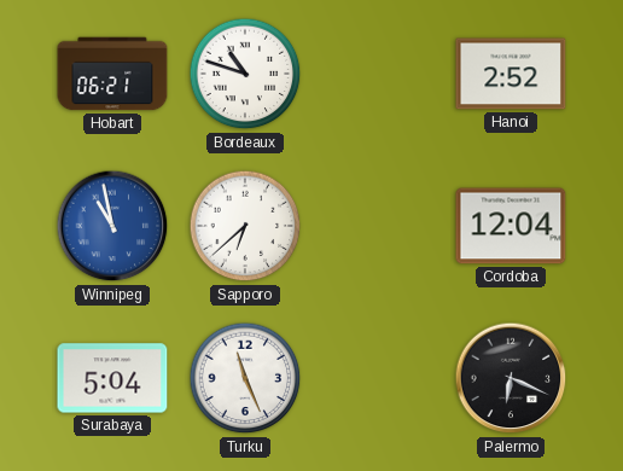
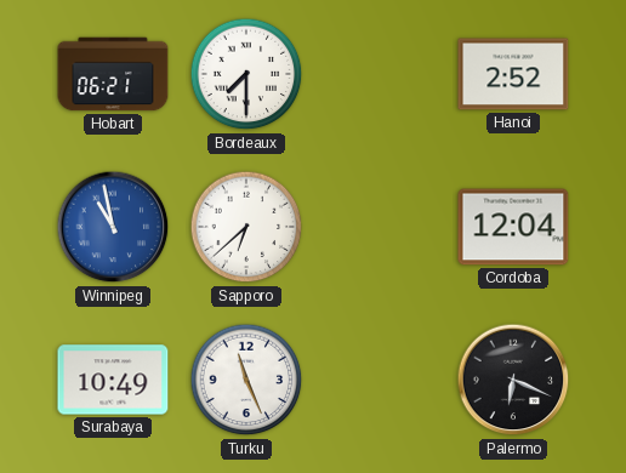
Bordeaux: 10:48 -> 7:30 (246, 74)
Surabaya: 5:04 -> 10:49 (113, 380)
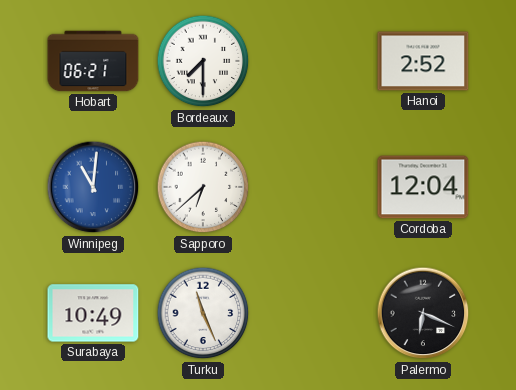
Winnipeg: 10:58 -> 11:01 (93, 187)
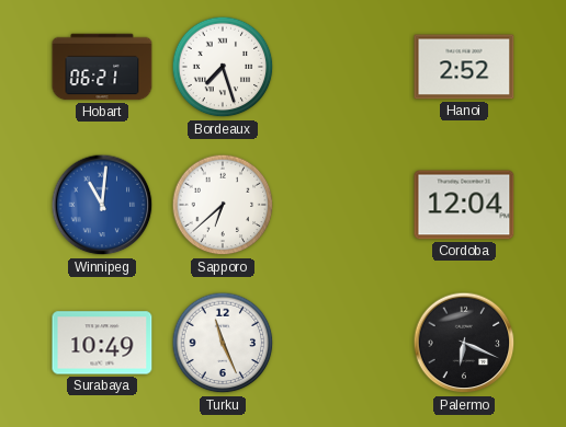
Bordeaux: 7:30 -> 7:27 (223, 67)
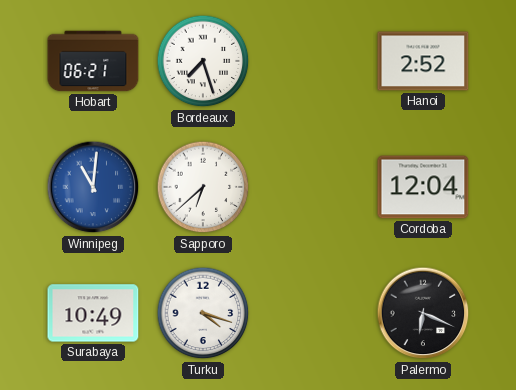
Turku: 11:26 -> 4:18 (203, 313)
